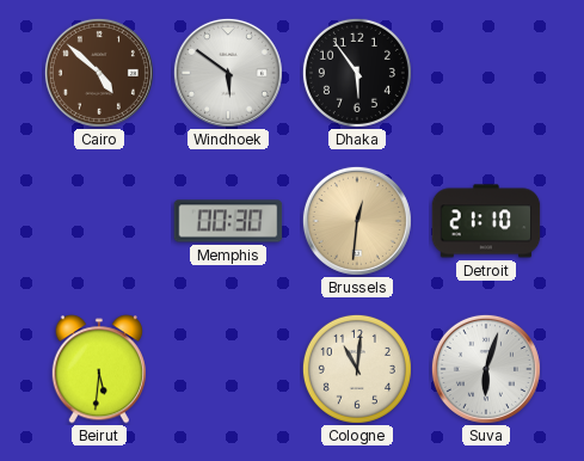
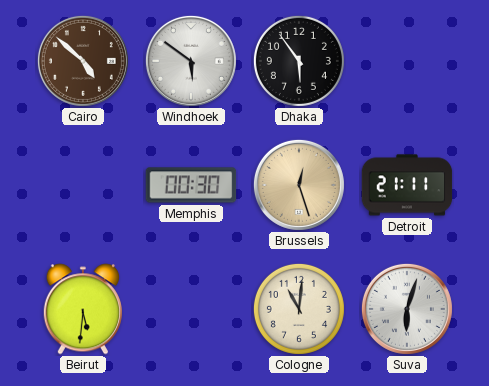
Brussels: 12:31 -> 12:27 (299, 185)
Detroit: 21:10 -> 21:11 (407, 185)
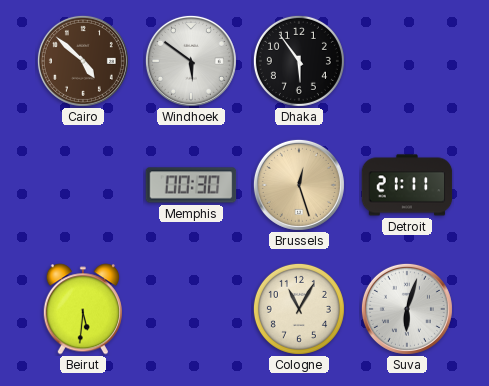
Cologne: 11:01 -> 11:05 (299, 309)
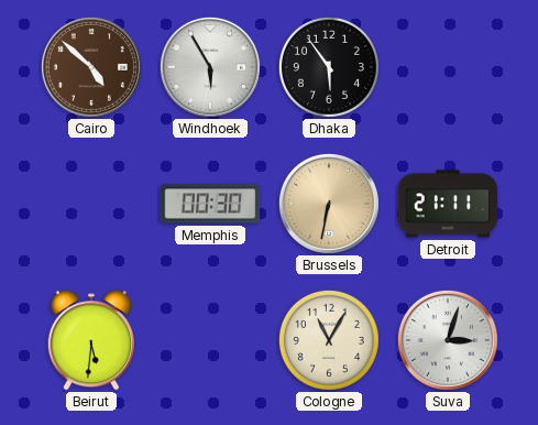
Windhoek: 5:51 -> 5:55 (210, 67)
Brussels: 12:27 -> 6:32 (329, 204)
Suva: 6:03 -> 3:03 (448, 340)
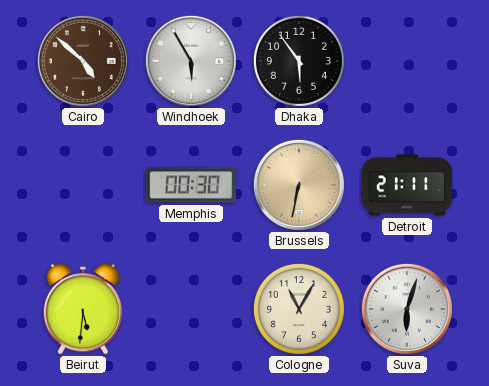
Suva: 3:03 -> 6:03 (407, 309)
